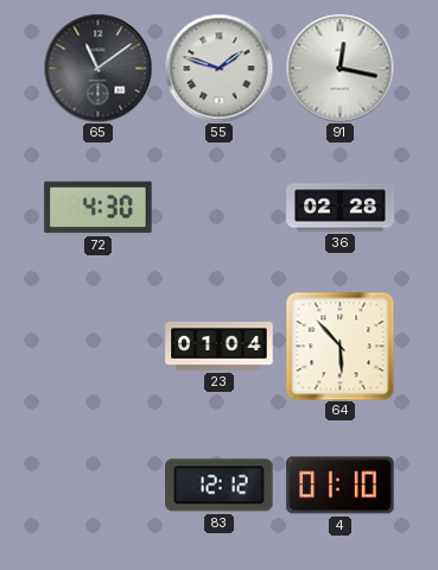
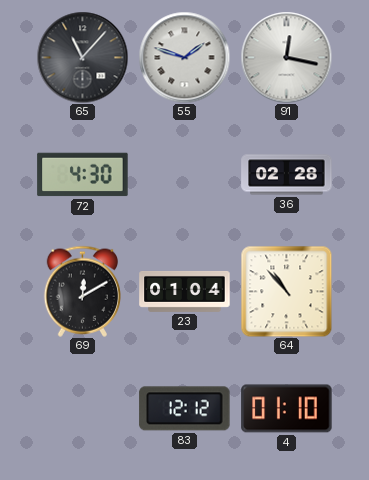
65: 11:09 -> 11:07 (82, 57)
69: none -> 12:10 (82, 291)
64: 5:53 -> 10:53 (286, 291)
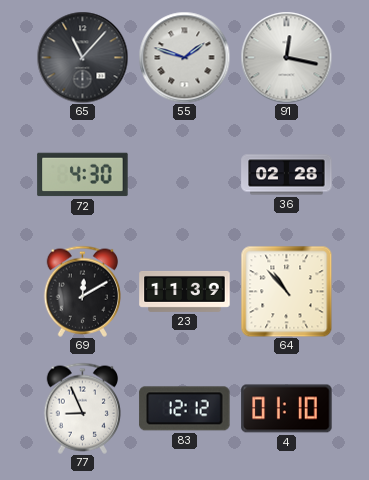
23: 01:04 -> 11:39 (185, 291)
77: none -> 8:56 (82, 408)
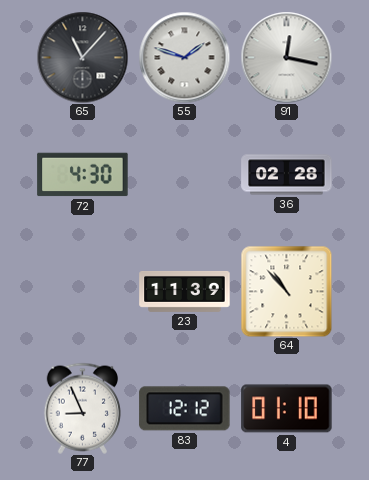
69: 12:10 -> none (82, 291)
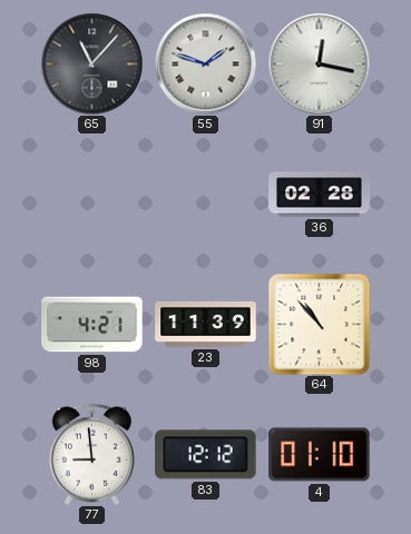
72: 4:30 -> none (83, 175)
98: none -> 4:21 (92, 325)
77: 8:56 -> 8:59 (91, 454)
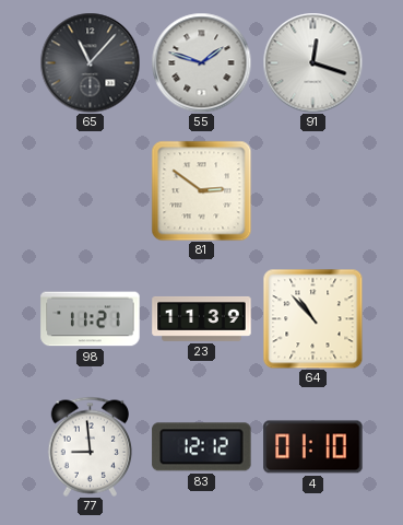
91: 12:17 -> 12:18 (312, 62)
81: none -> 2:51 (201, 190)
36: 02:28 -> none (320, 195)
98: 4:21 -> 11:21 (91, 319)
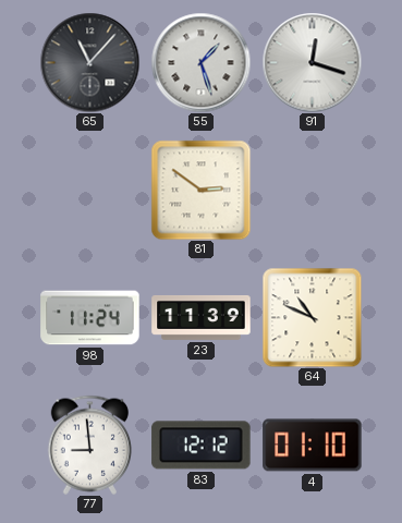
55: 1:48 -> 1:27 (200, 62)
98: 11:21 -> 11:24 (90, 318)
64: 10:53 -> 10:49 (312, 317)
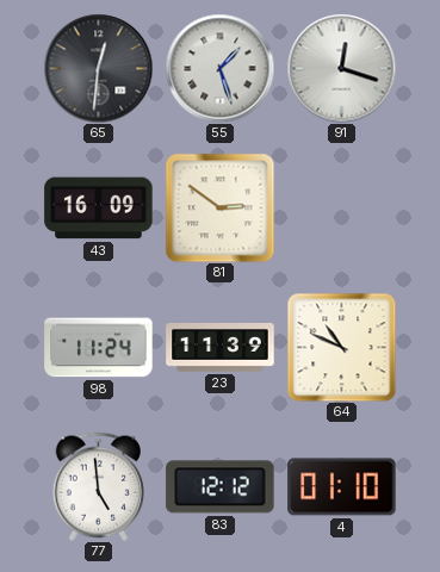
65: 11:07 -> 12:31 (98, 68)
43: none -> 16:09 (99, 209)
77: 8:59 -> 4:59 (98, 486)
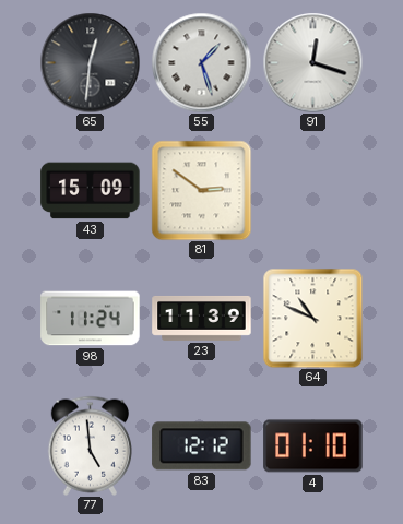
43: 16:09 -> 15:09 (91, 191)
